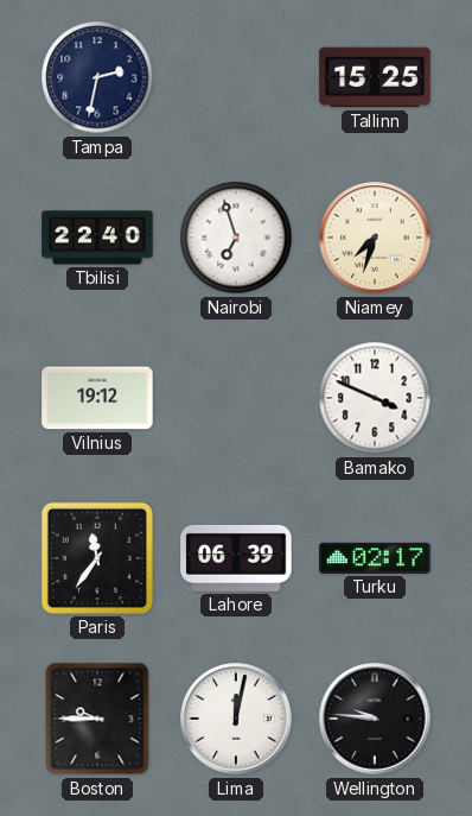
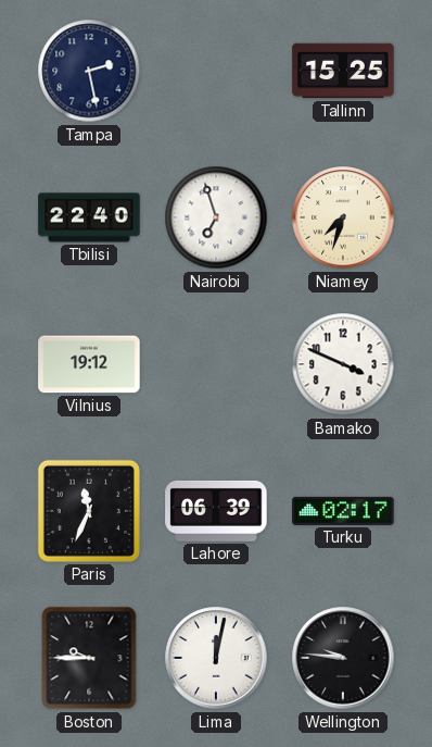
Tampa: 2:32 -> 2:28 (89, 71)
Paris: 11:36 -> 11:34 (89, 511)
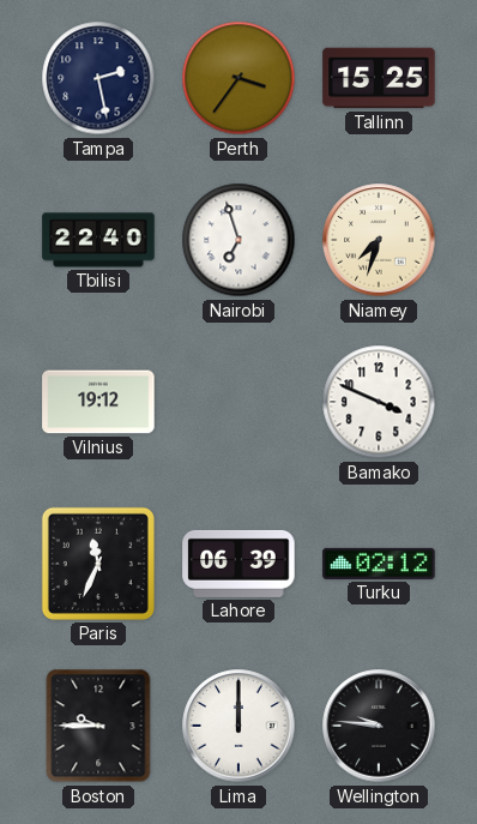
Perth: none -> 3:36 (238, 78)
Turku: 02:17 -> 02:12 (379, 564)
Lima: 12:02 -> 12:00 (238, 726)
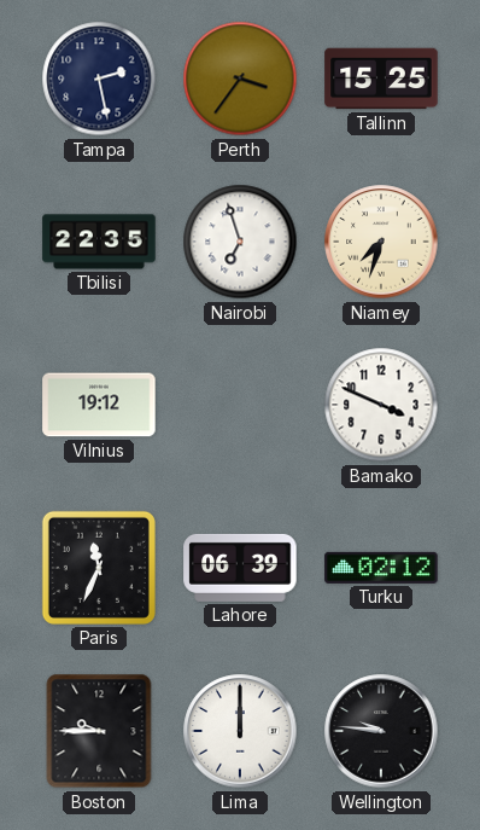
Tbilisi: 22:40 -> 22:35 (99, 242)
